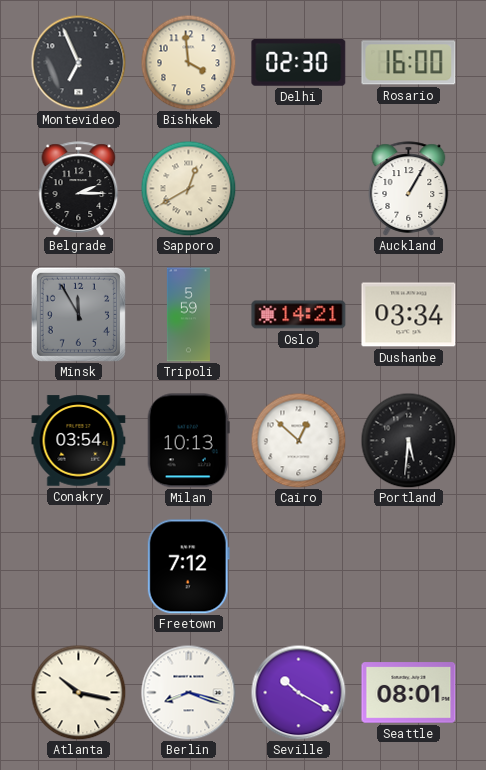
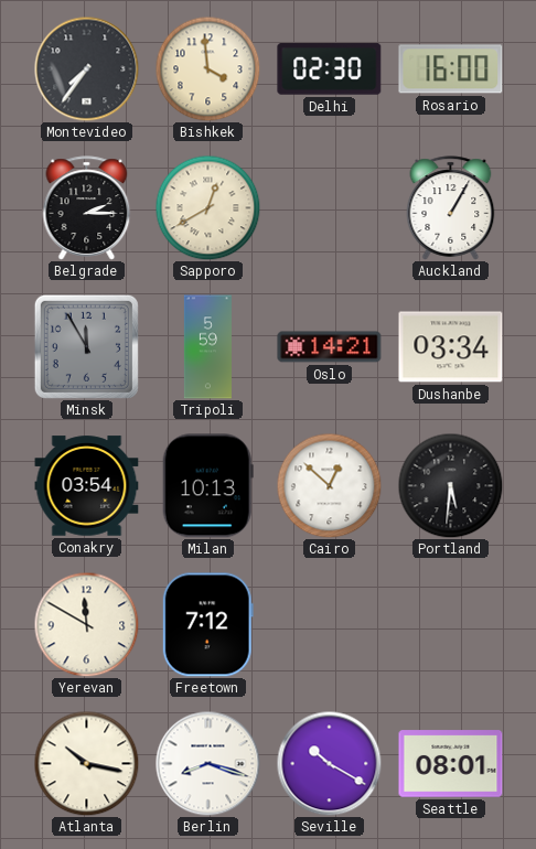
Montevideo: 6:56 -> 7:36 (86, 68)
Yerevan: none -> 11:50 (86, 624)
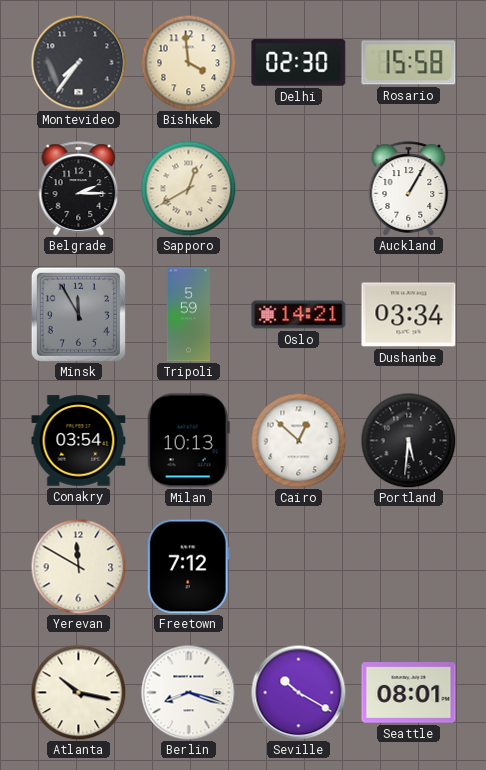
Rosario: 16:00 -> 15:58 (409, 63)
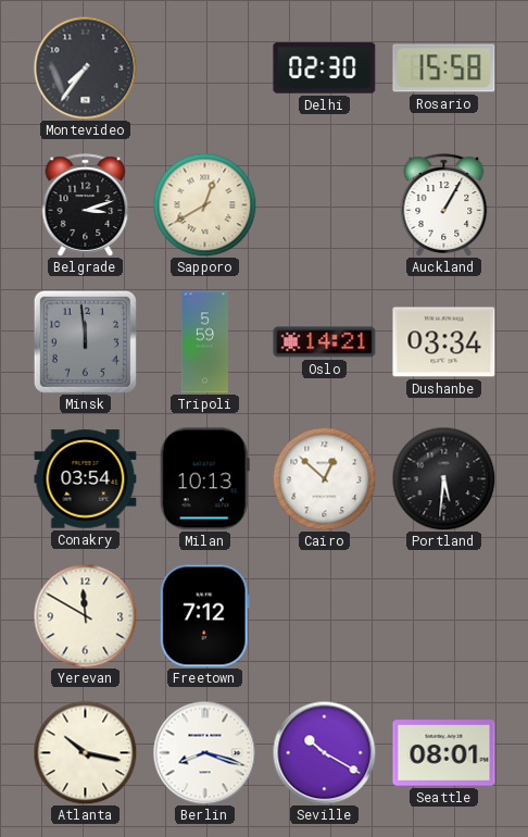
Bishkek: 3:59 -> none (188, 62)
Belgrade: 2:15 -> 3:12 (86, 205)
Minsk: 11:55 -> 11:59 (85, 341)
